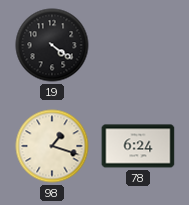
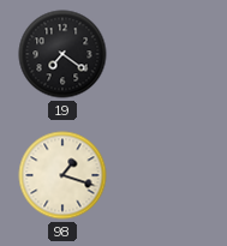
19: 4:21 -> 7:21 (62, 54)
78: 6:24 -> none (138, 146)
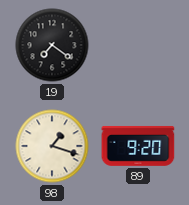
89: none -> 9:20 (138, 146)
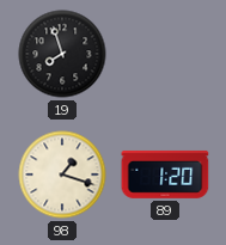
19: 7:21 -> 7:57 (62, 54)
89: 9:20 -> 1:20 (165, 174)
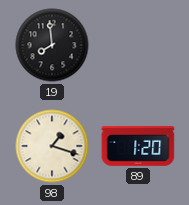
19: 7:57 -> 7:59 (52, 45)
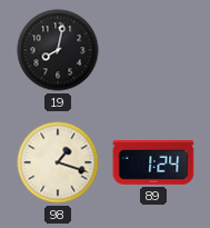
19: 7:59 -> 8:02 (58, 50)
89: 1:20 -> 1:24 (153, 162)
